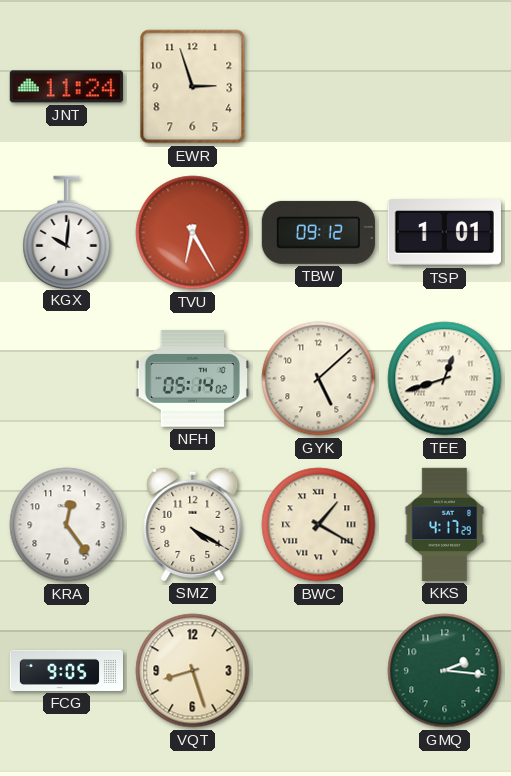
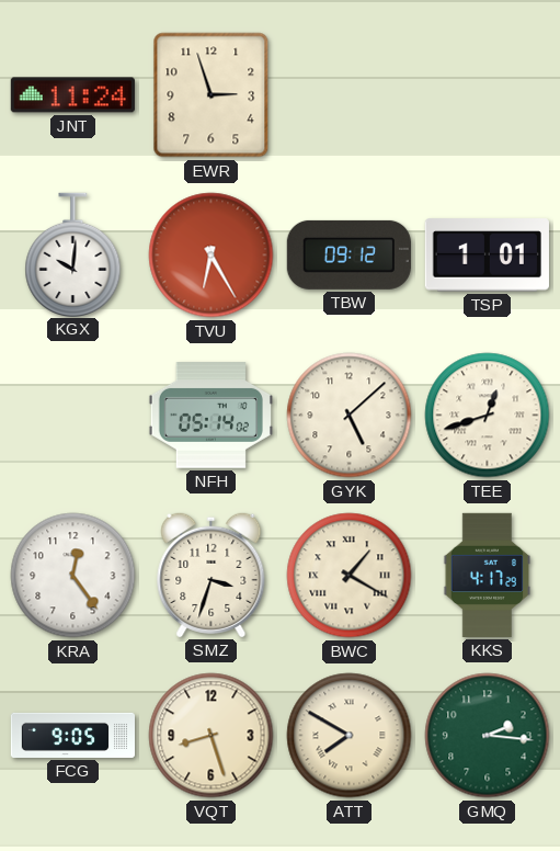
SMZ: 4:20 -> 3:33 (212, 575)
ATT: none -> 7:50 (350, 736)
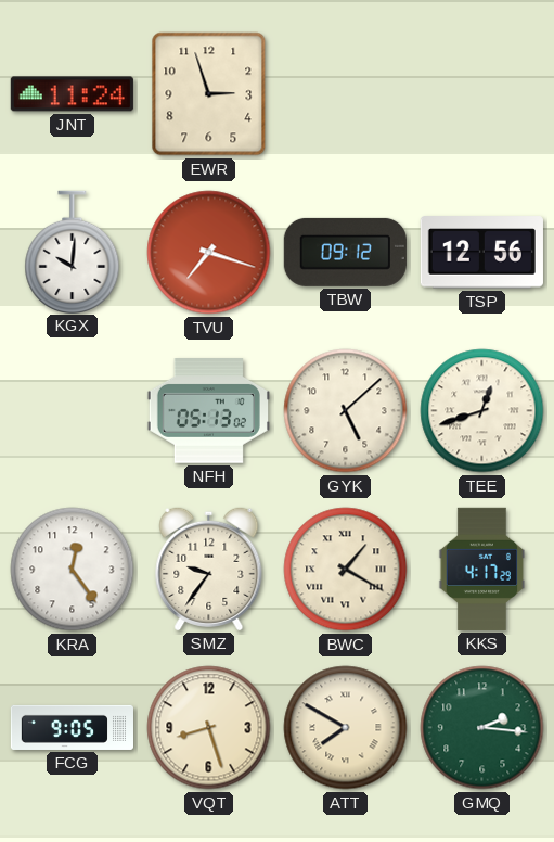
TVU: 6:25 -> 7:18 (209, 253)
TSP: 1:01 -> 12:56 (481, 253)
NFH: 05:14 -> 05:13 (208, 411)
SMZ: 3:33 -> 9:36 (209, 569)
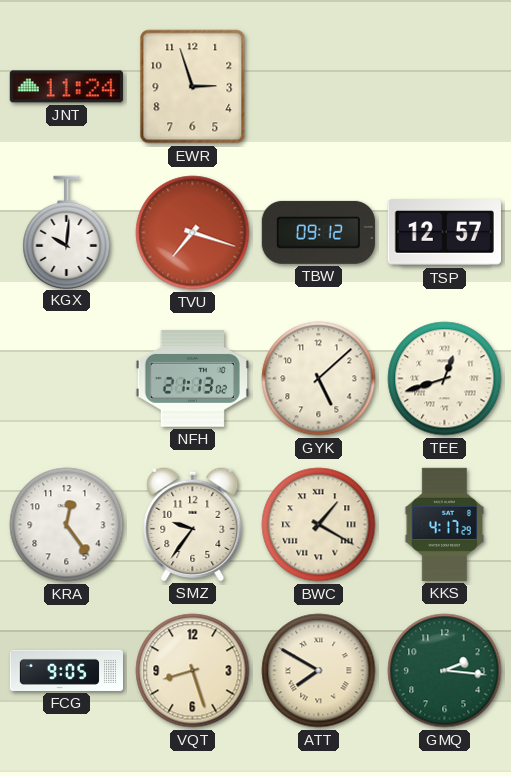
TSP: 12:56 -> 12:57 (444, 233)
NFH: 05:13 -> 21:13 (192, 379)
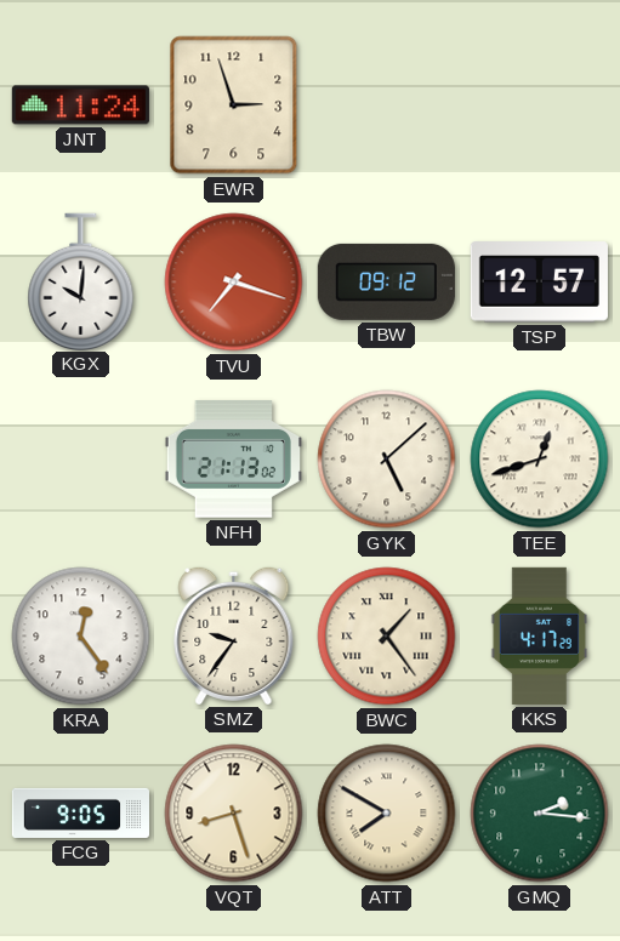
BWC: 1:20 -> 1:24 (387, 637)
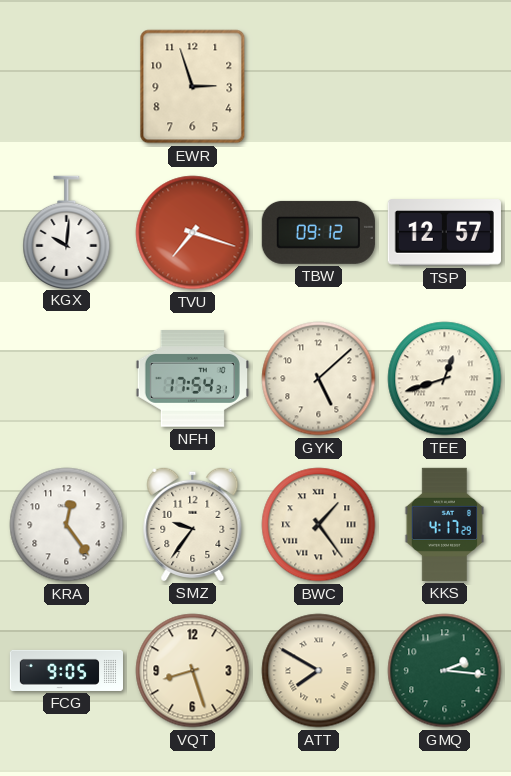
JNT: 11:24 -> none (80, 105)
NFH: 21:13 -> 17:54 (192, 379)
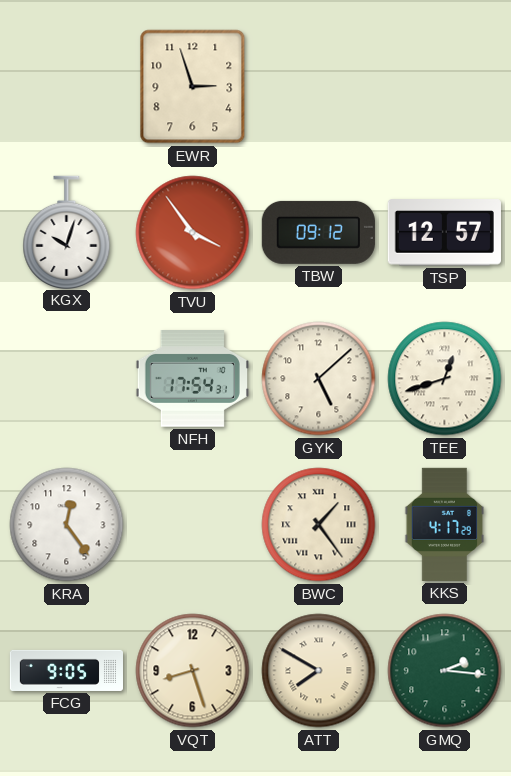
KGX: 10:01 -> 10:03 (67, 232)
TVU: 7:18 -> 3:54 (193, 233)
SMZ: 9:36 -> none (193, 524)
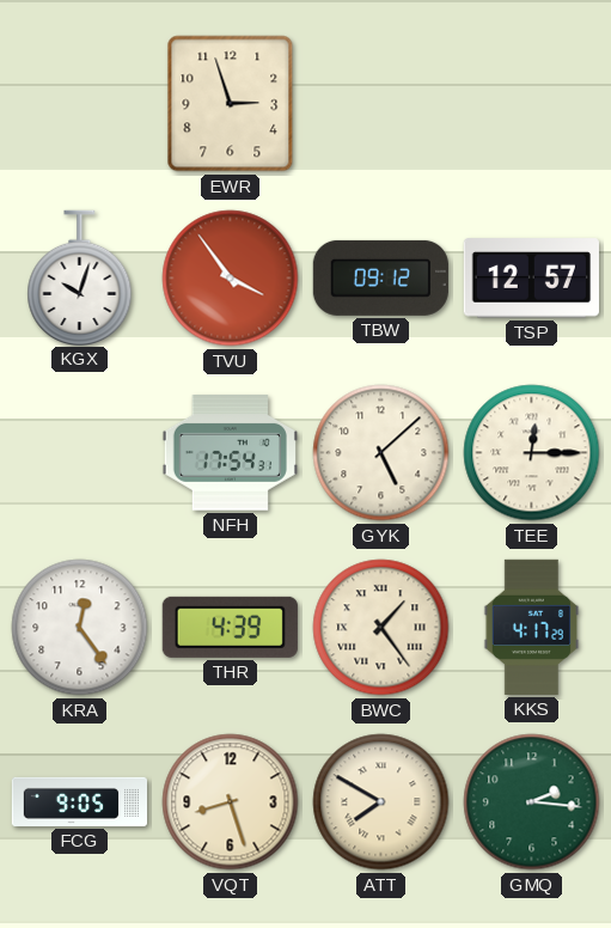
TEE: 12:42 -> 12:15 (532, 453)
THR: none -> 4:39 (230, 627)
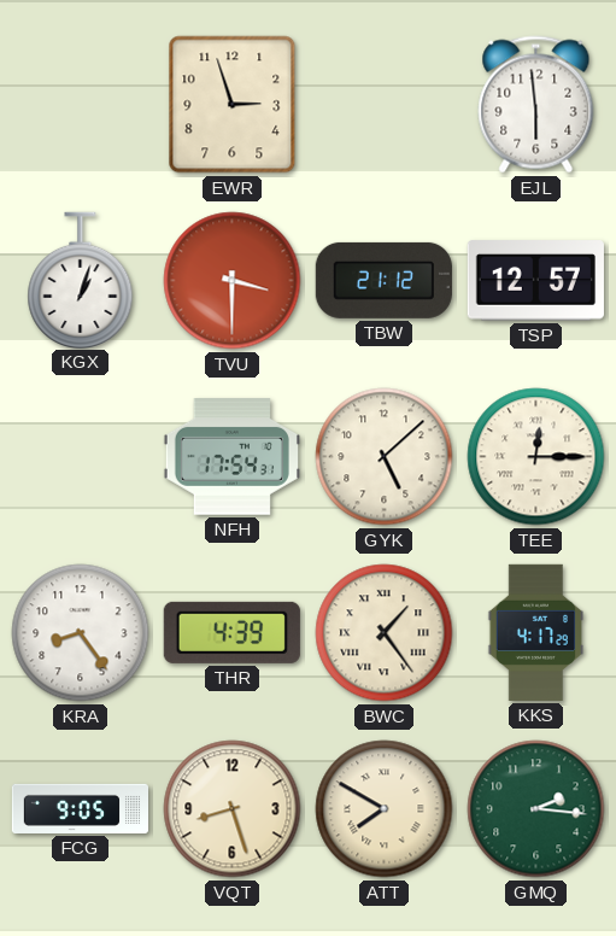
EJL: none -> 5:59 (536, 105)
KGX: 10:03 -> 1:03 (81, 280)
TVU: 3:54 -> 3:30 (233, 281)
TBW: 09:12 -> 21:12 (383, 280)
KRA: 12:24 -> 8:24 (81, 633)
